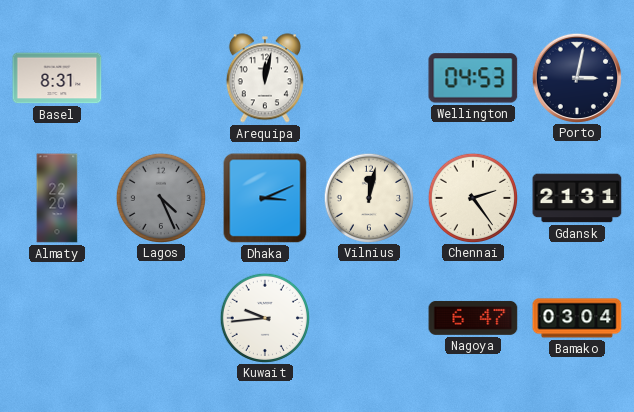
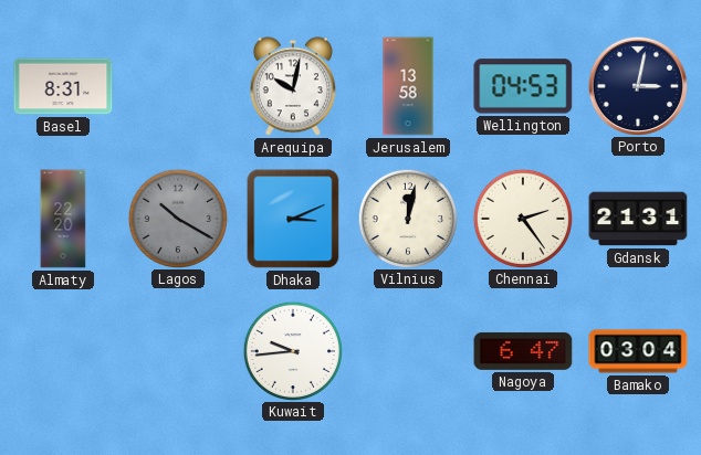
Arequipa: 12:02 -> 10:02 (293, 86)
Jerusalem: none -> 13:58 (408, 86)
Lagos: 4:26 -> 10:20 (177, 218)
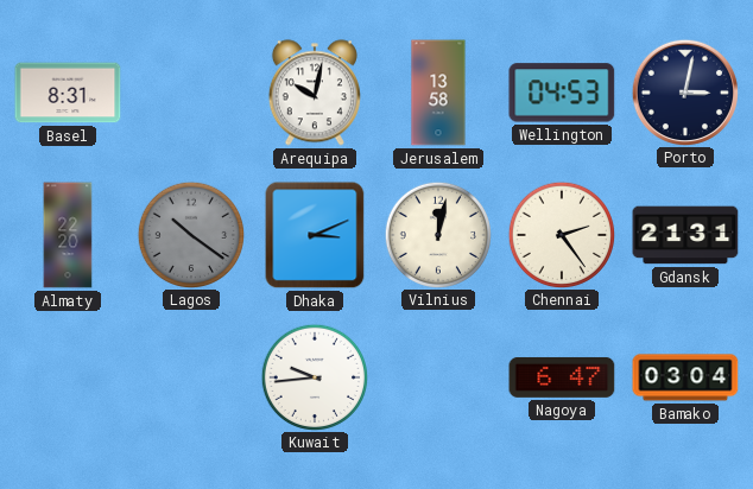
Lagos: 10:20 -> 10:21 (190, 234)
